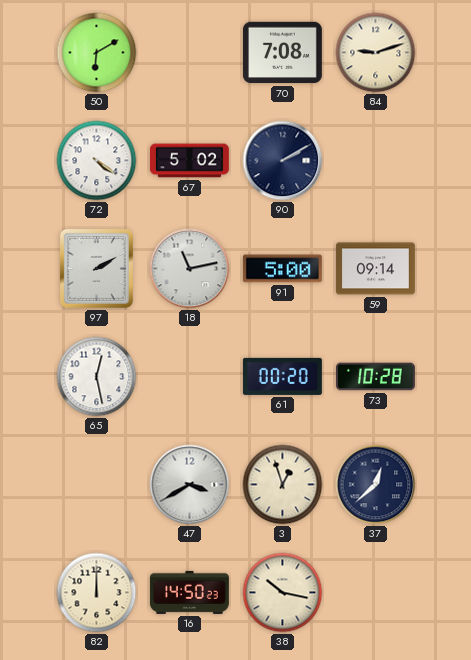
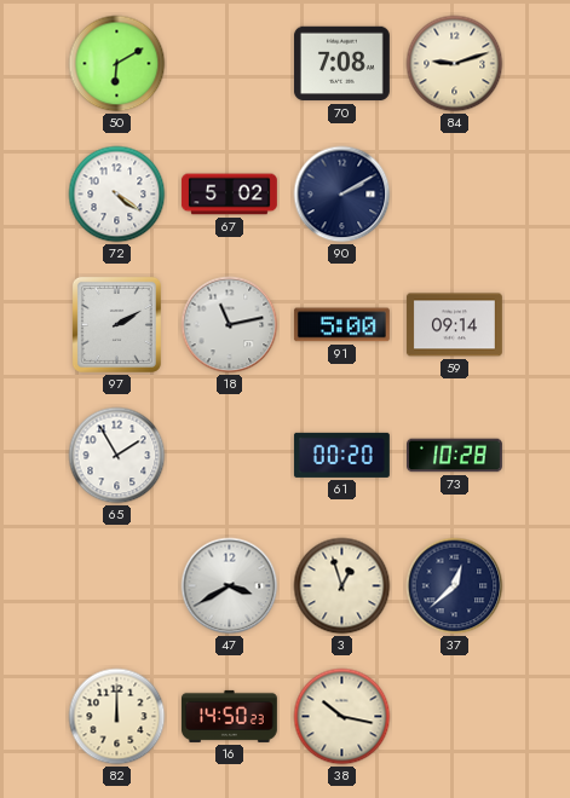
65: 12:28 -> 1:55 (117, 456)
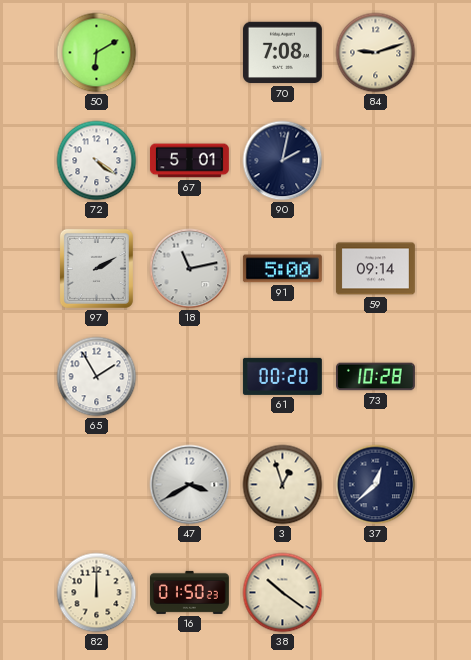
67: 5:02 -> 5:01 (189, 161)
90: 2:10 -> 2:02 (283, 161)
16: 14:50 -> 01:50 (189, 592)
38: 10:17 -> 10:21 (283, 593)
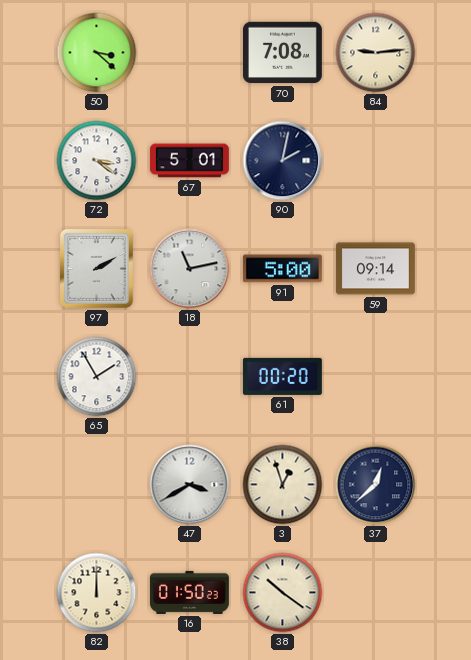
50: 6:10 -> 3:22 (97, 53)
84: 9:12 -> 9:14 (376, 53)
72: 4:21 -> 3:21 (97, 161)
73: 10:28 -> none (376, 377)
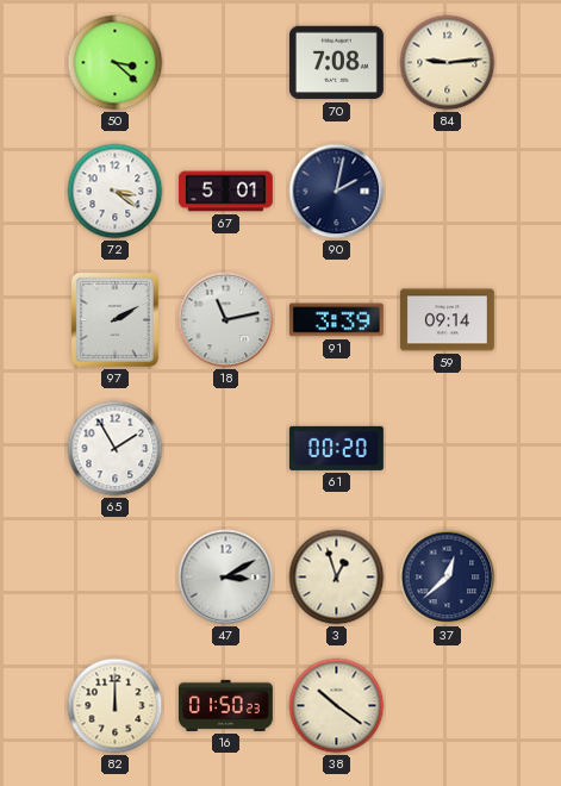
91: 5:00 -> 3:39 (336, 320)
47: 3:40 -> 3:10 (226, 578)
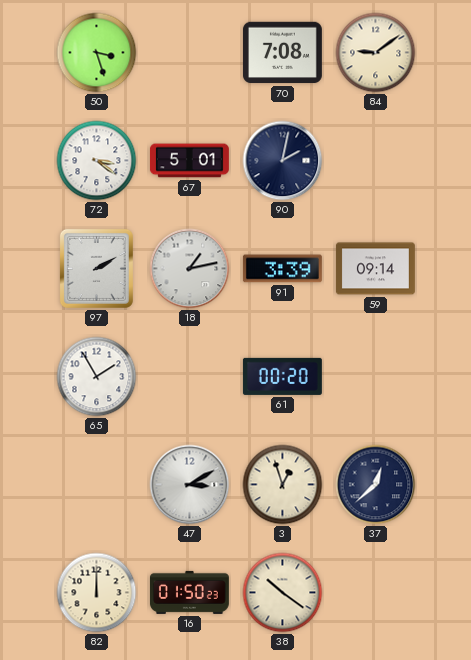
50: 3:22 -> 3:27 (97, 53)
84: 9:14 -> 9:09 (376, 53)
18: 11:13 -> 1:13 (190, 269)
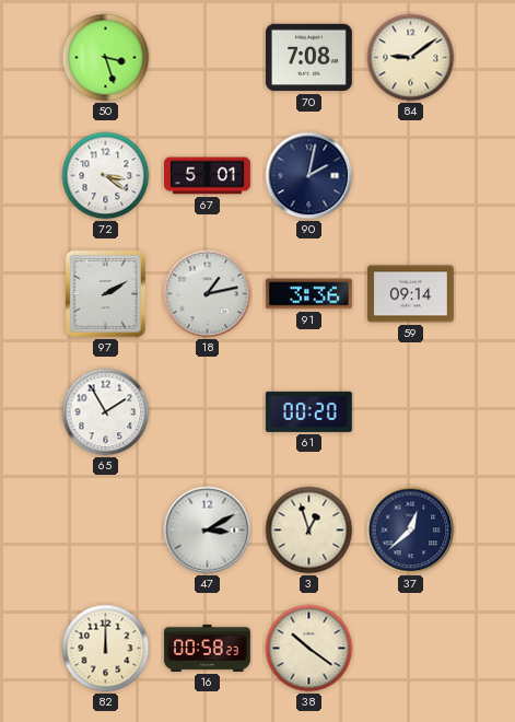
91: 3:39 -> 3:36 (308, 294)
16: 01:50 -> 00:58 (207, 648)
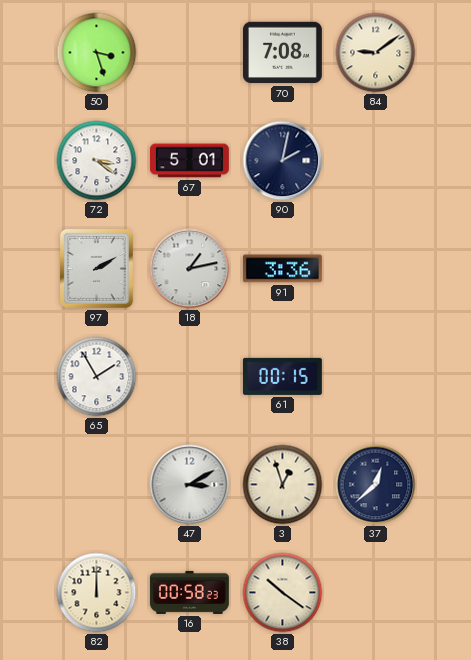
59: 09:14 -> none (410, 294)
61: 00:20 -> 00:15 (282, 376)
